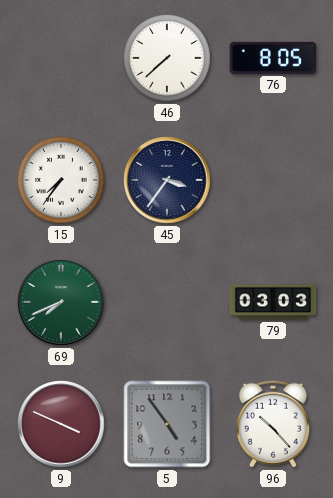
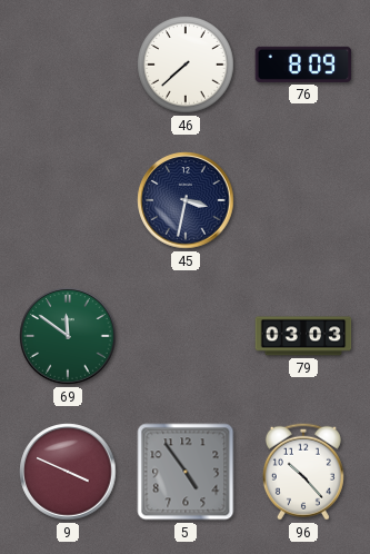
76: 8:05 -> 8:09 (303, 65)
15: 7:36 -> none (61, 180)
45: 3:36 -> 3:32 (186, 200)
69: 7:41 -> 11:51 (68, 336)
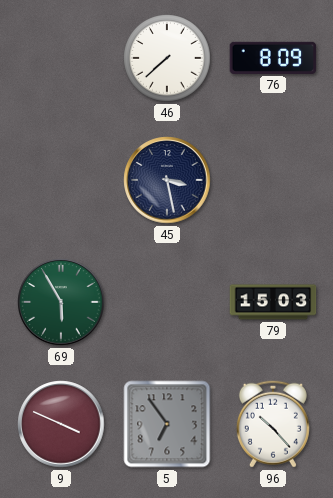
45: 3:32 -> 3:28 (167, 180)
69: 11:51 -> 5:55 (61, 302)
79: 03:03 -> 15:03 (273, 302)
5: 4:54 -> 6:54 (167, 424)
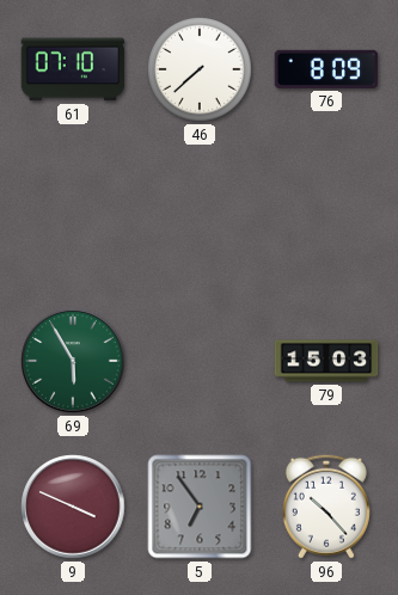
61: none -> 07:10 (73, 69)
45: 3:28 -> none (167, 180)
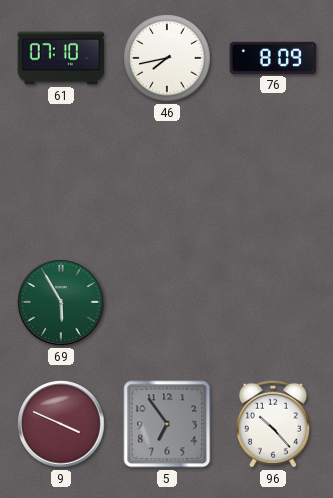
46: 7:38 -> 7:43 (167, 58)
79: 15:03 -> none (326, 361)
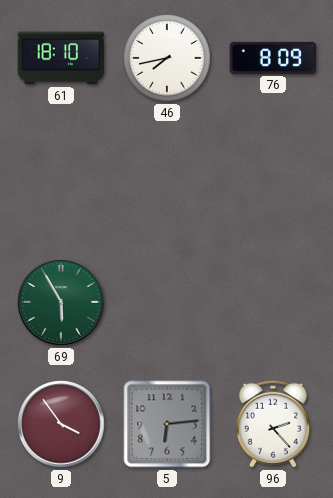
61: 07:10 -> 18:10 (61, 58)
9: 3:49 -> 3:54 (61, 424)
5: 6:54 -> 6:14 (167, 424)
96: 10:23 -> 2:23 (273, 424)
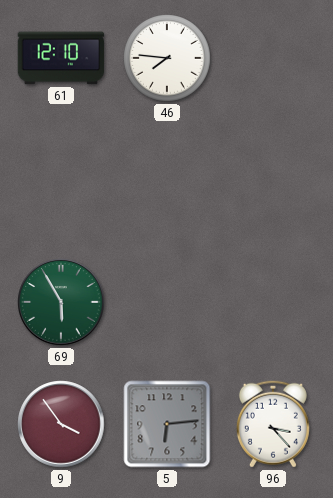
61: 18:10 -> 12:10 (61, 58)
46: 7:43 -> 7:46 (167, 58)
76: 8:09 -> none (273, 58)
96: 2:23 -> 3:23 (273, 424)
